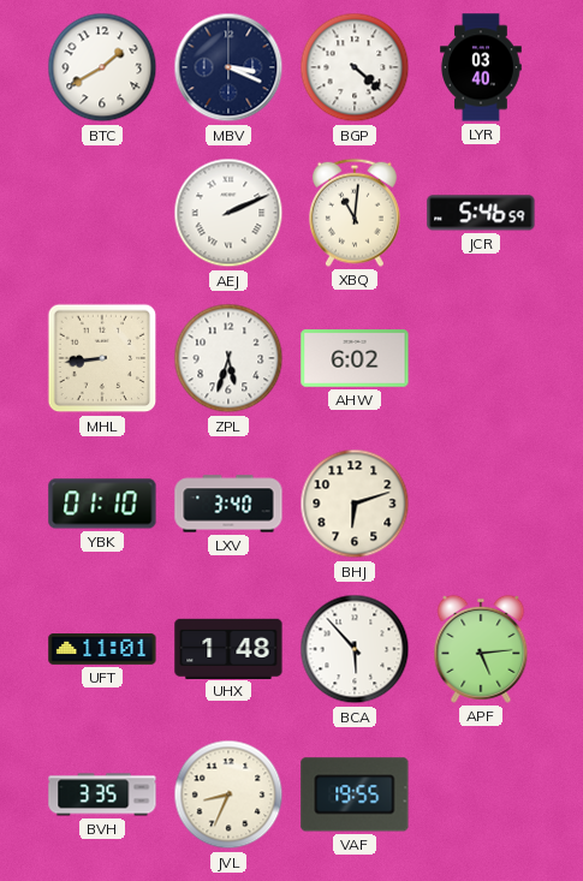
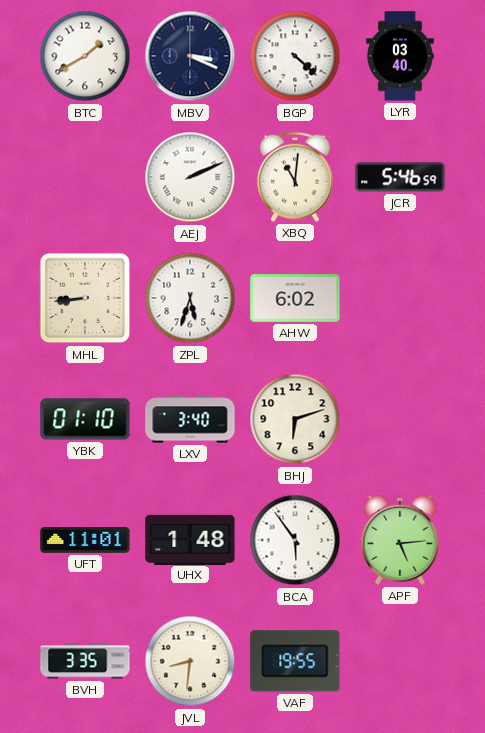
BCA: 5:53 -> 5:54 (295, 540)
JVL: 8:34 -> 8:31 (190, 661)
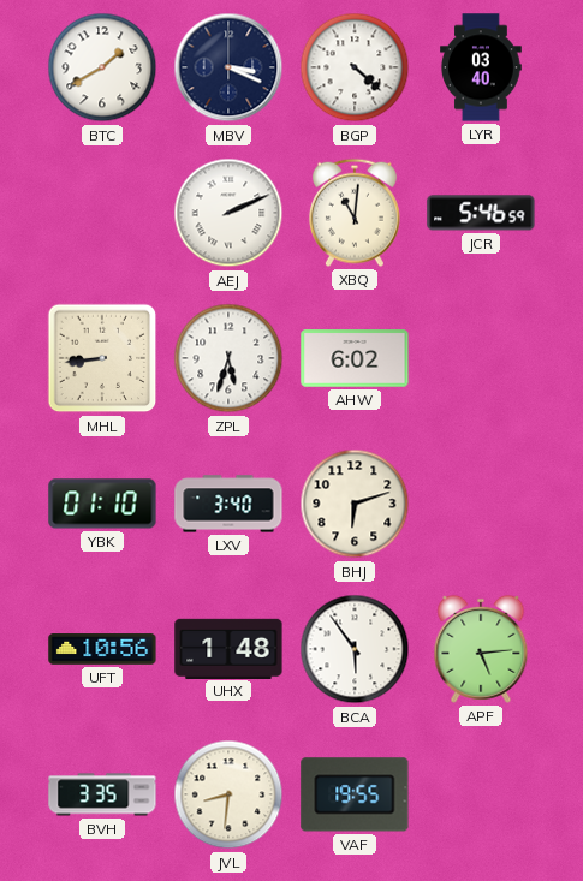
UFT: 11:01 -> 10:56 (102, 649)
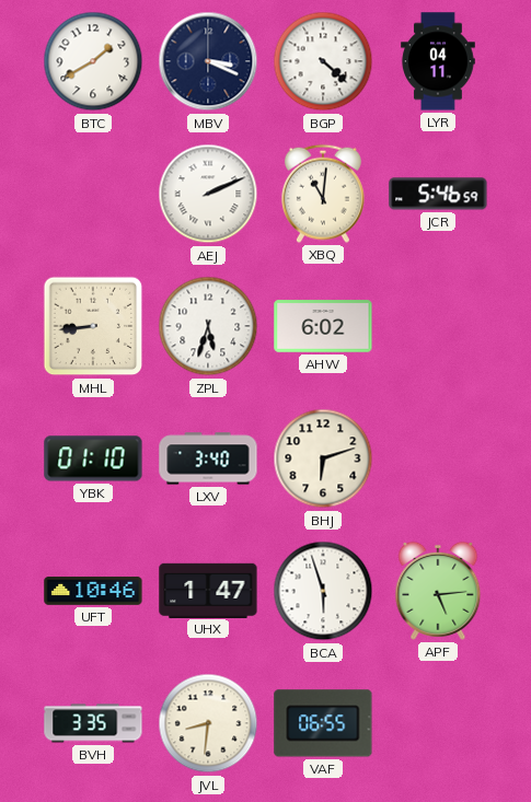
LYR: 03:40 -> 04:11 (438, 61)
UFT: 10:56 -> 10:46 (93, 591)
UHX: 1:48 -> 1:47 (208, 590)
BCA: 5:54 -> 5:57 (323, 591)
VAF: 19:55 -> 06:55 (323, 723)
